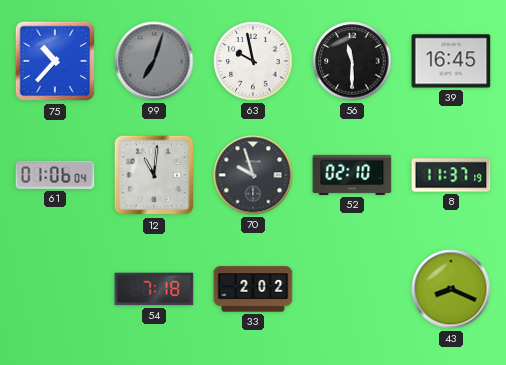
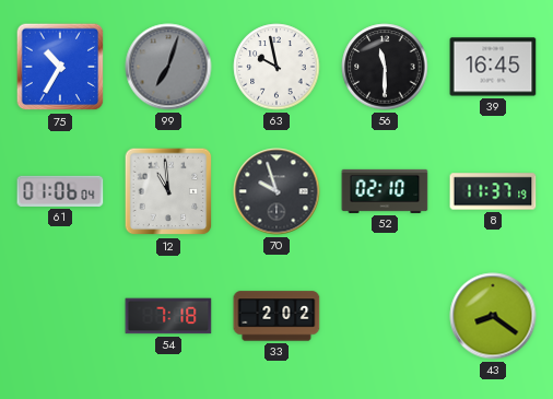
75: 10:37 -> 10:35 (60, 67)
12: 11:01 -> 10:59 (168, 191)
43: 8:19 -> 8:21 (493, 316)
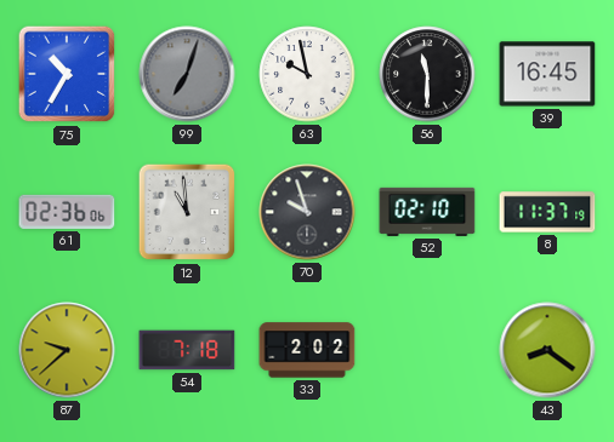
61: 01:06 -> 02:36 (67, 212)
87: none -> 9:38 (67, 350)
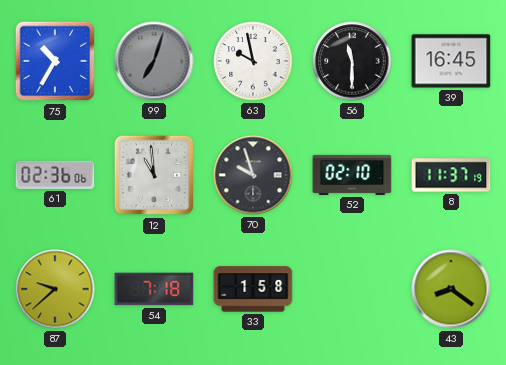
33: 2:02 -> 1:58 (253, 289)
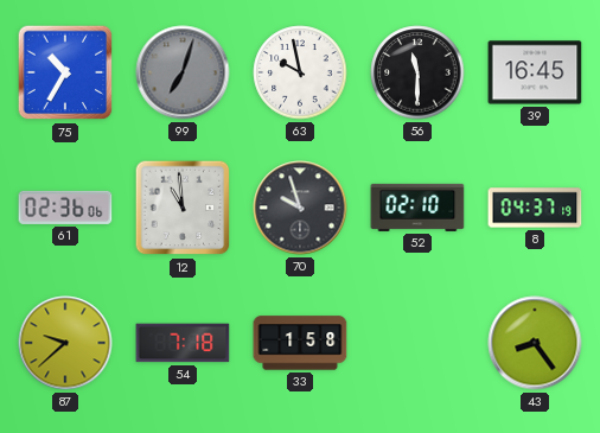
8: 11:37 -> 04:37 (535, 208)
43: 8:21 -> 8:24 (535, 343)
